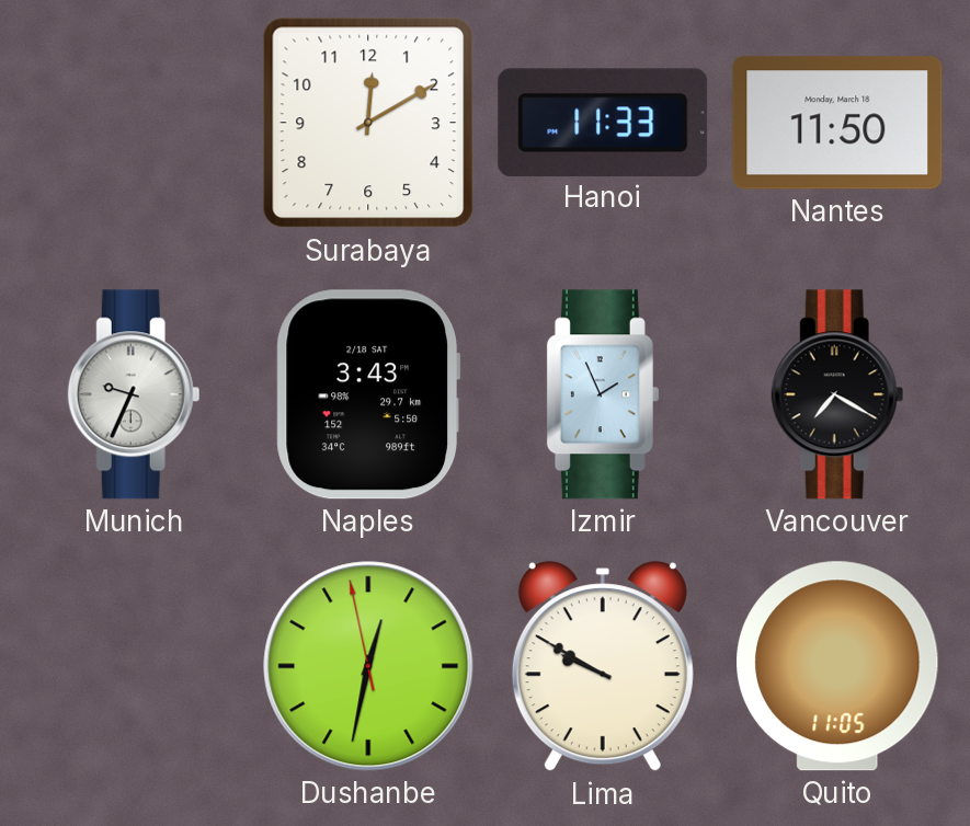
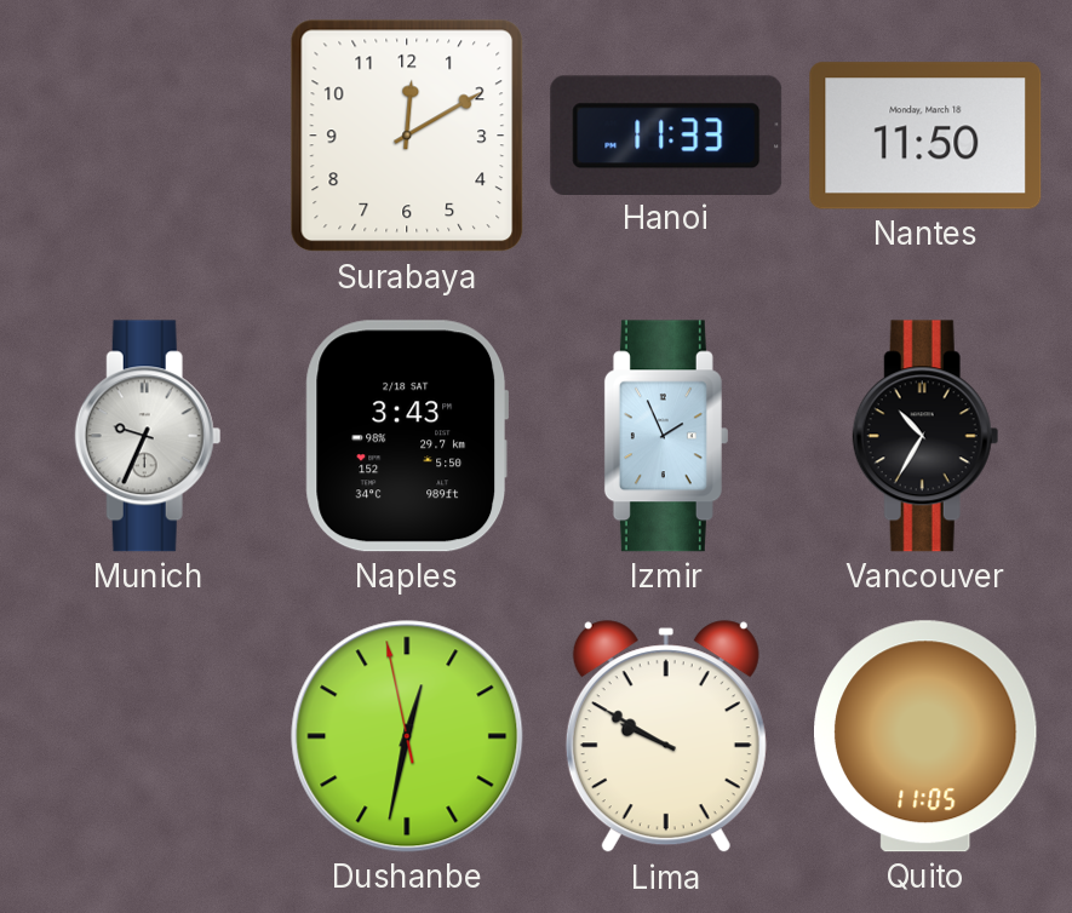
Vancouver: 7:20 -> 10:35 (925, 436)
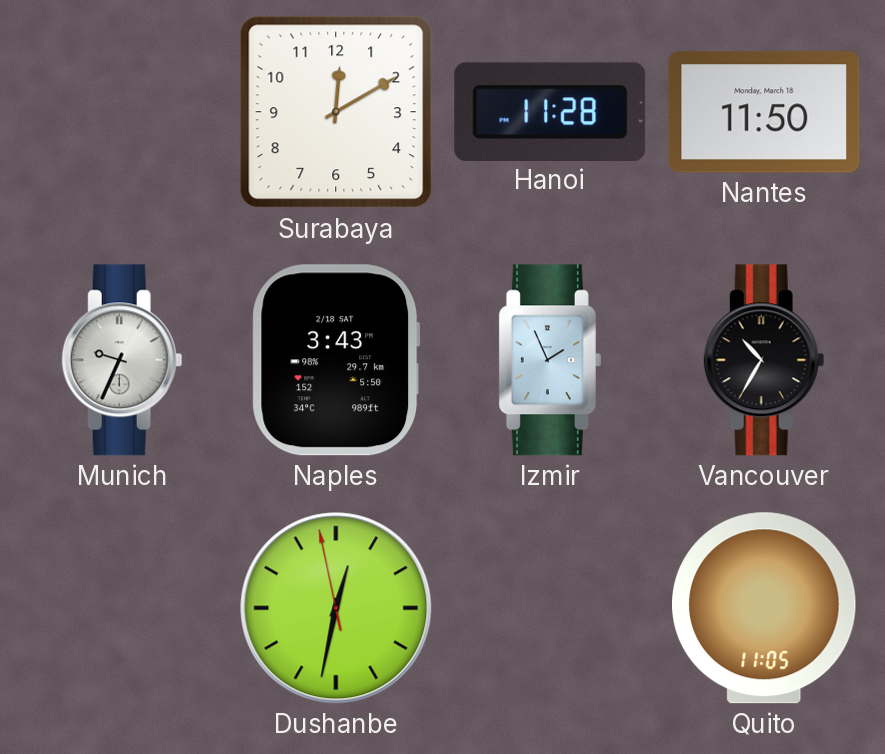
Hanoi: 11:33 -> 11:28 (550, 111)
Lima: 9:50 -> none (666, 737)
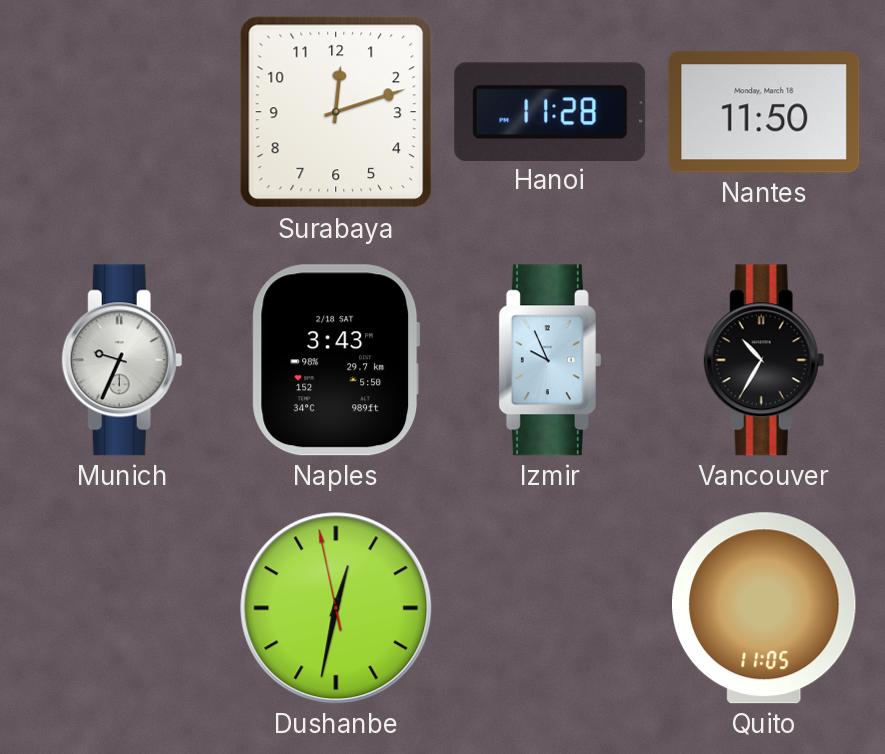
Surabaya: 12:10 -> 12:12 (336, 112)
Izmir: 1:56 -> 9:56 (550, 360)
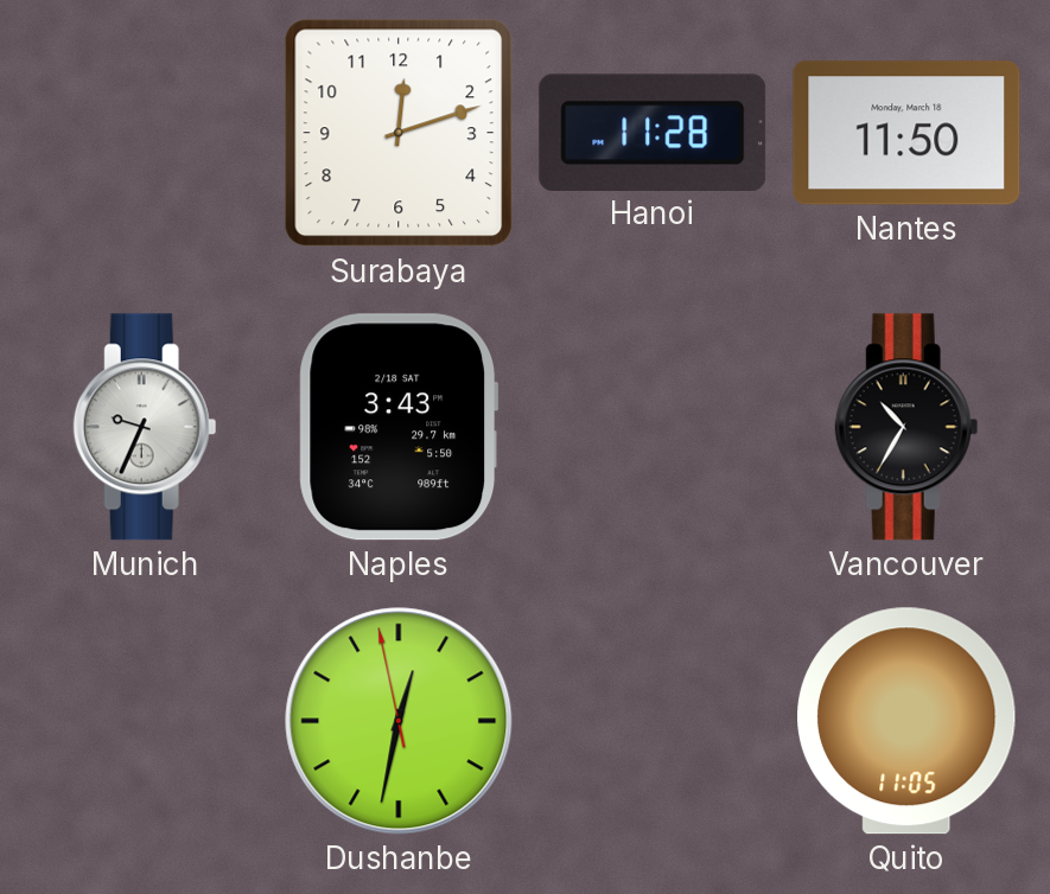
Izmir: 9:56 -> none (550, 360)
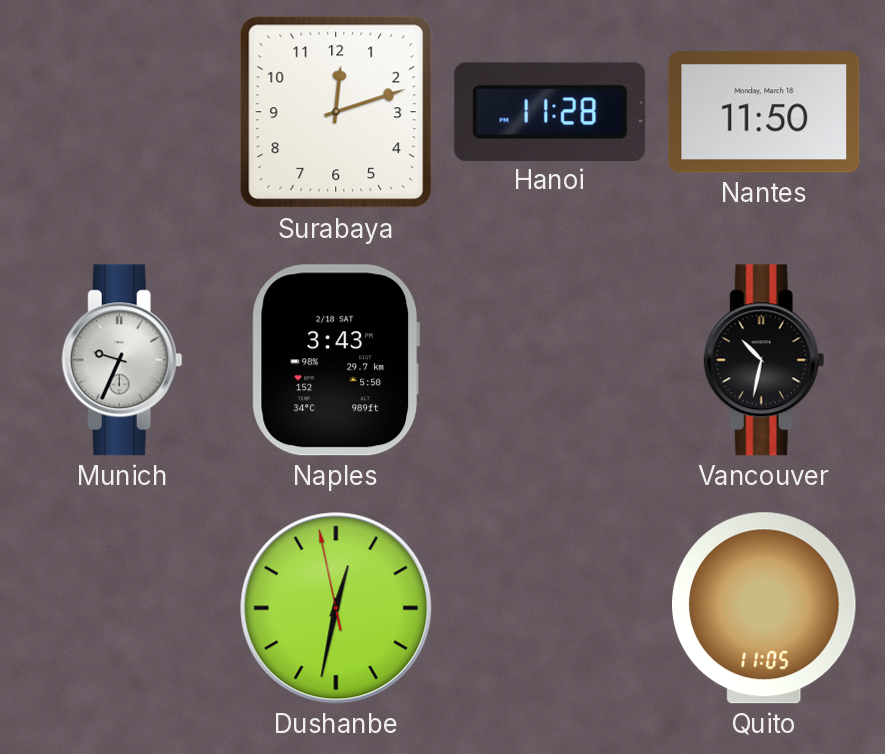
Vancouver: 10:35 -> 10:32 (764, 360)
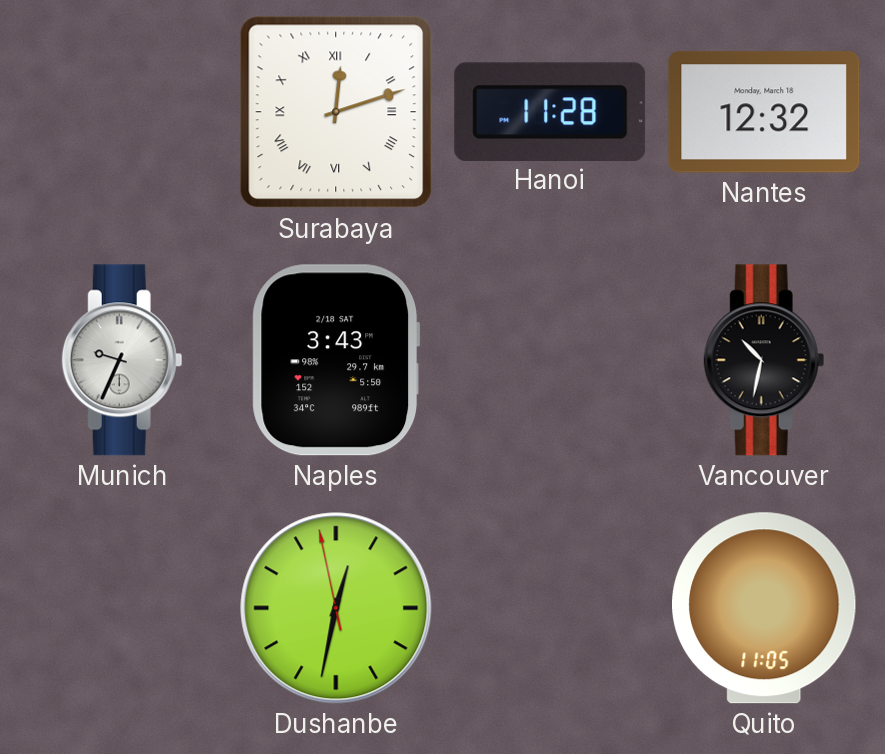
Surabaya numerals: Arabic -> Roman (336, 112)
Nantes: 11:50 -> 12:32 (764, 112)
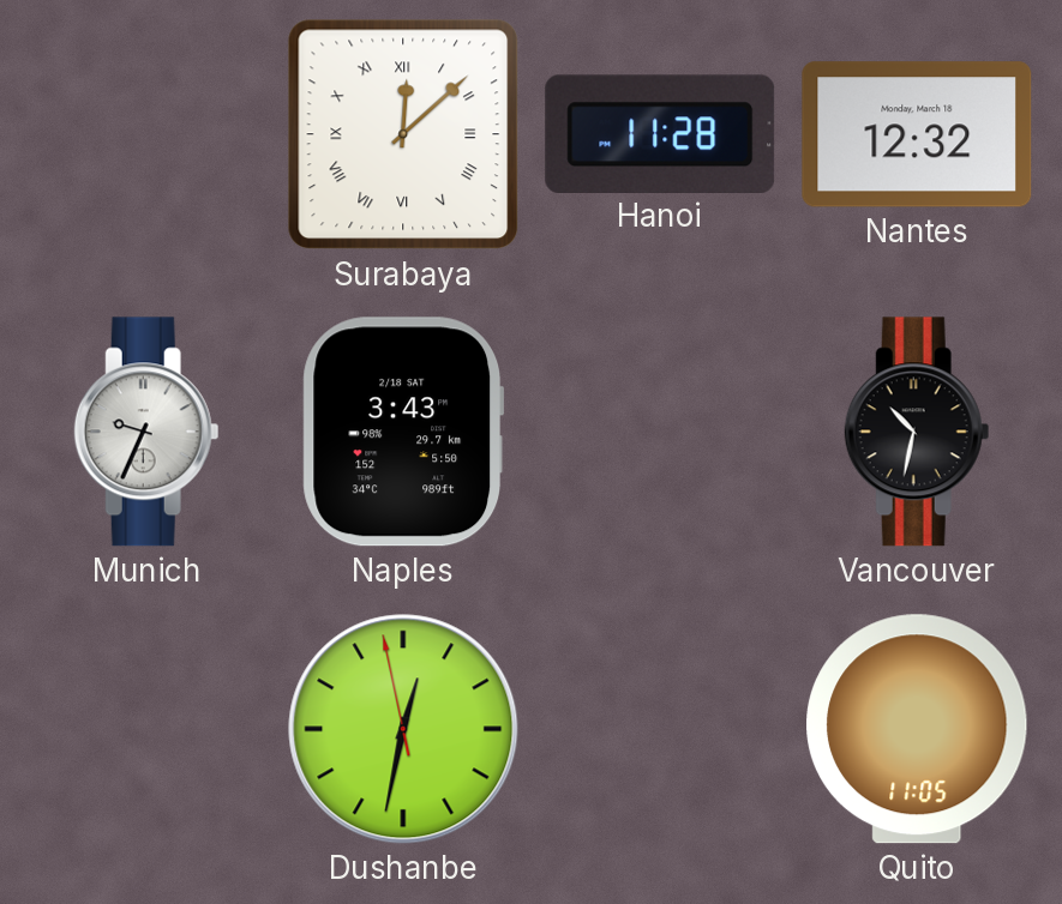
Surabaya: 12:12 -> 12:08 (403, 134)
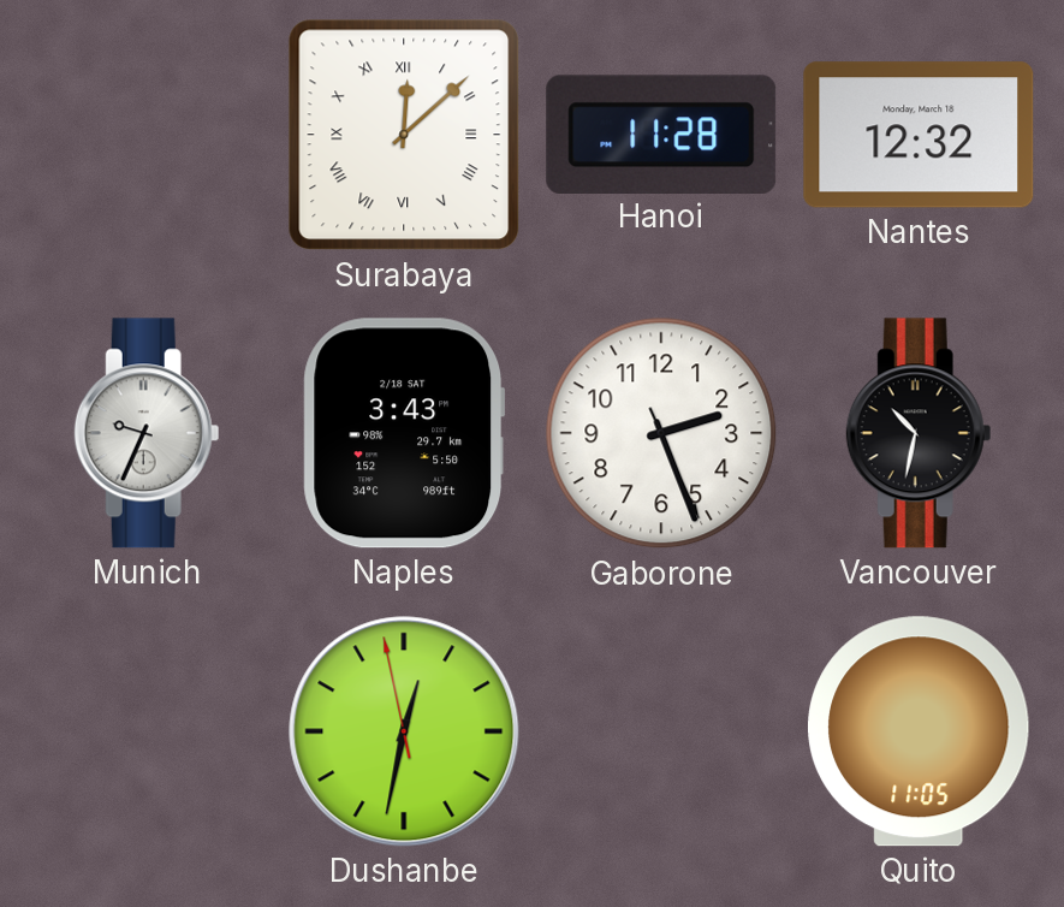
Gaborone: none -> 2:26 (661, 433)
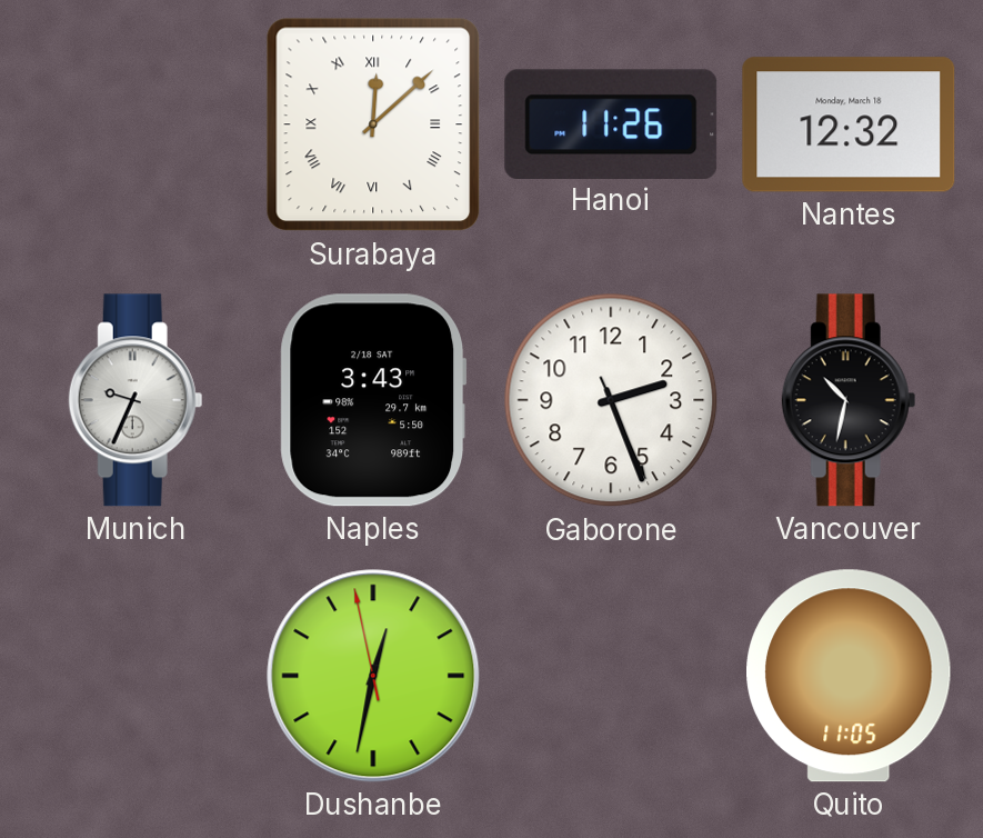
Hanoi: 11:28 -> 11:26 (611, 123)
